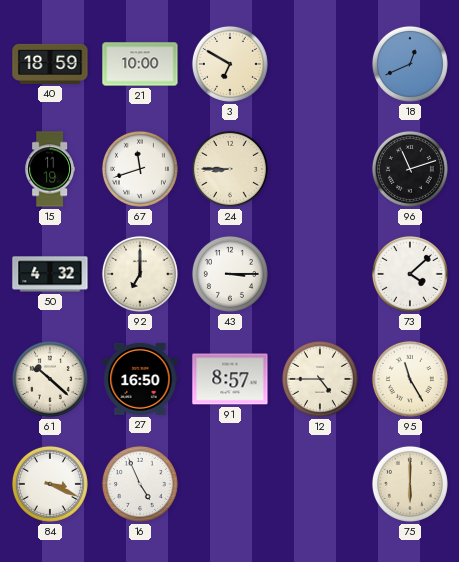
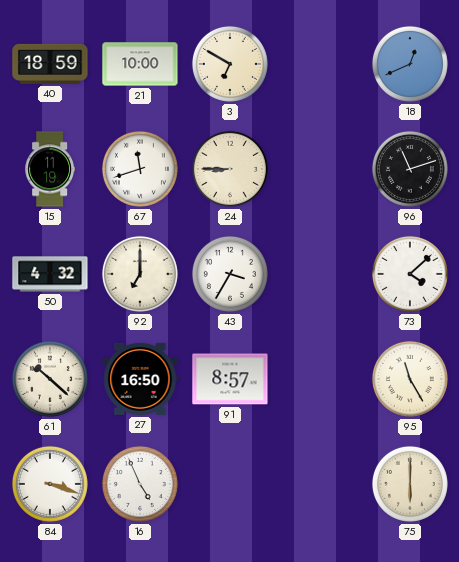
43: 3:15 -> 3:35 (230, 274)
12: 4:45 -> none (320, 379)
84: 3:19 -> 3:18 (50, 484)
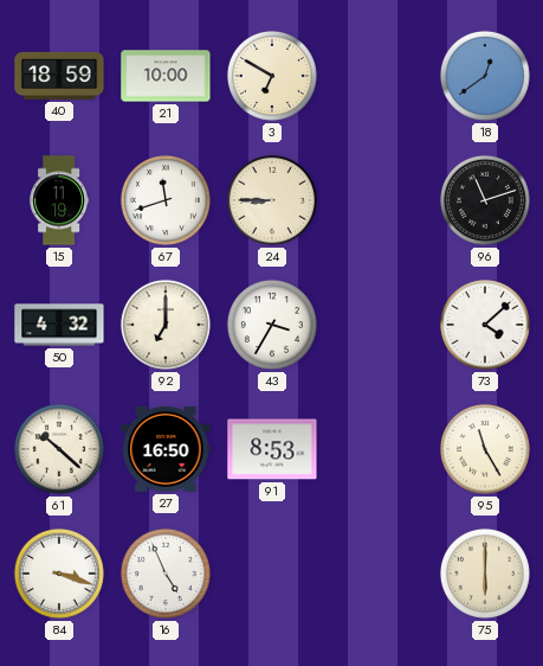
18: 12:41 -> 12:39 (485, 76)
91: 8:57 -> 8:53 (272, 449)
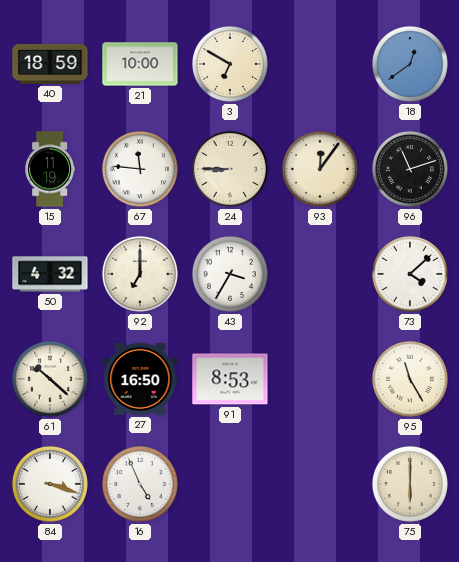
67: 11:42 -> 11:46 (140, 169)
93: none -> 12:06 (320, 169)
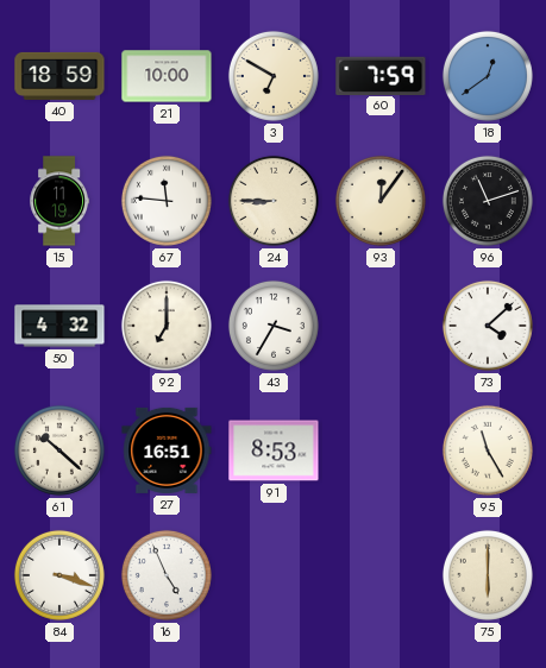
60: none -> 7:59 (381, 75)
27: 16:50 -> 16:51 (167, 450)
